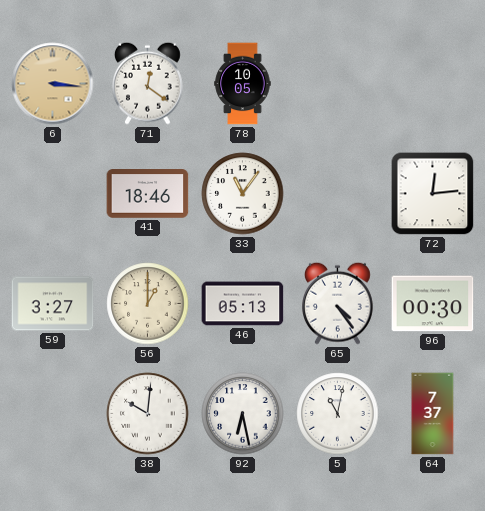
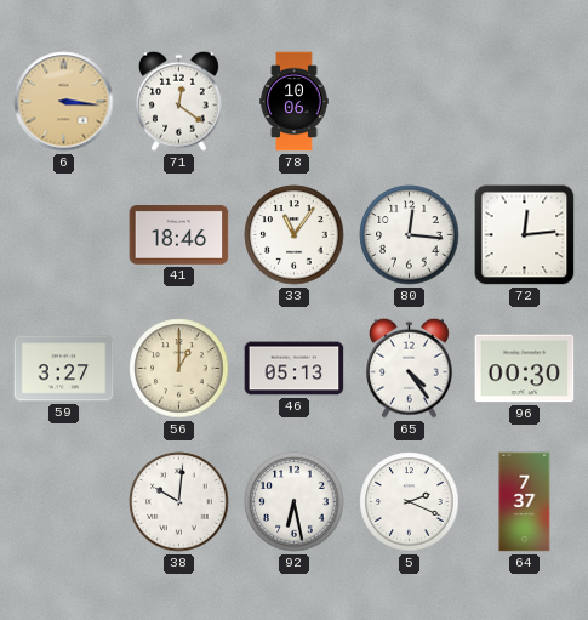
78: 10:05 -> 10:06 (295, 102)
80: none -> 12:16 (410, 235)
5: 11:02 -> 2:19 (410, 502)
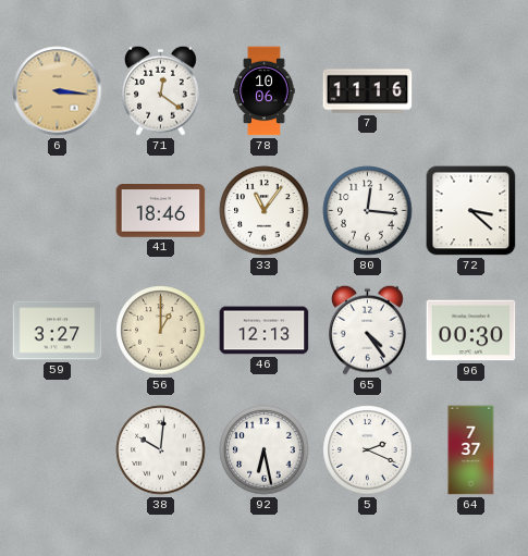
7: none -> 11:16 (368, 91)
72: 12:14 -> 3:22 (471, 211)
46: 05:13 -> 12:13 (265, 331)
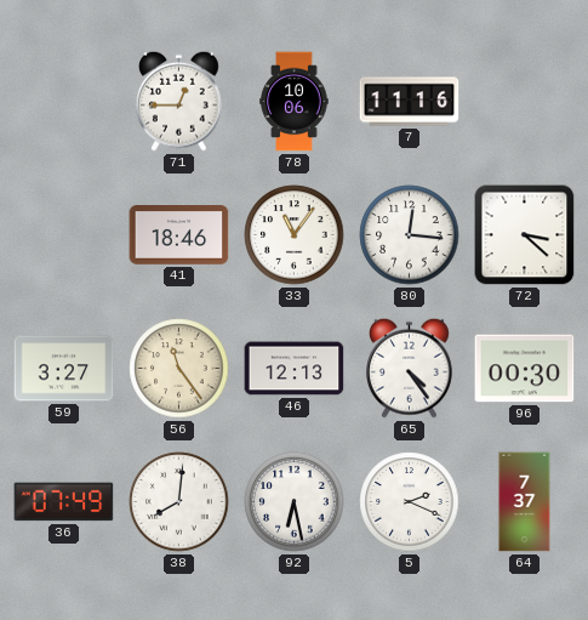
6: 3:16 -> none (58, 91)
71: 12:21 -> 12:45 (179, 101)
56: 1:00 -> 11:24 (179, 369)
36: none -> 07:49 (64, 502)
38: 10:01 -> 8:01 (179, 502)
